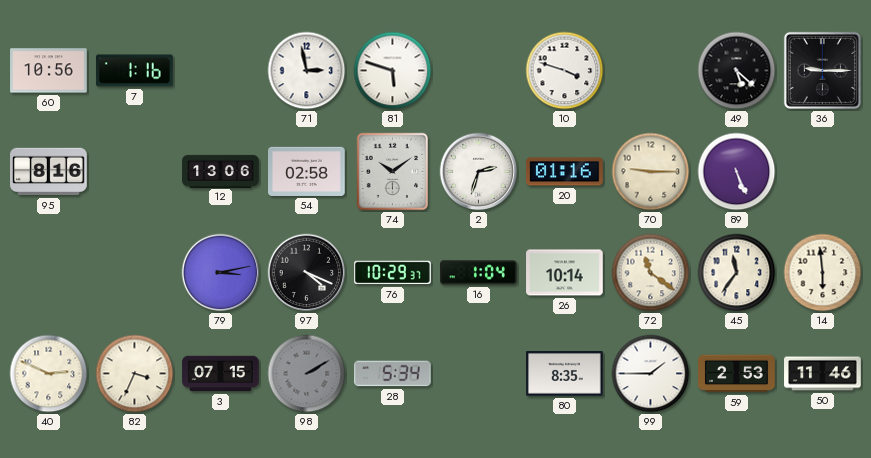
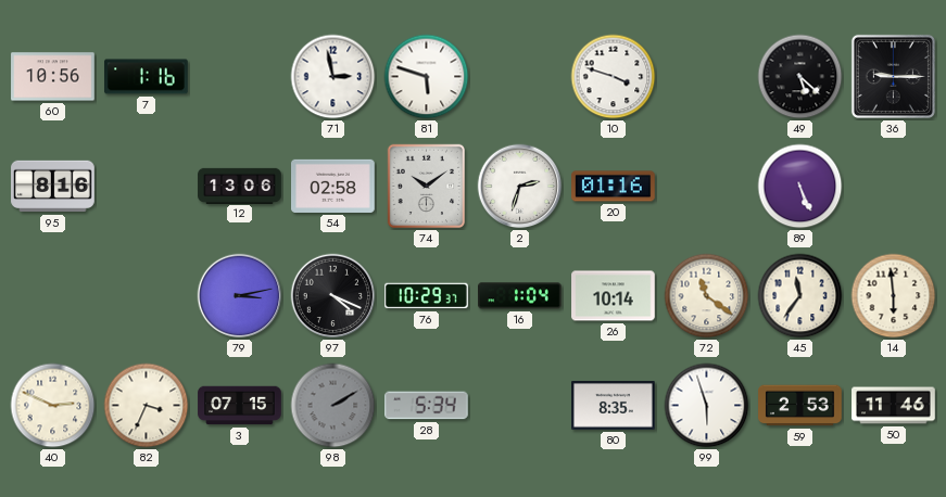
70: 9:15 -> none (651, 172)
99: 1:45 -> 5:57 (707, 406)
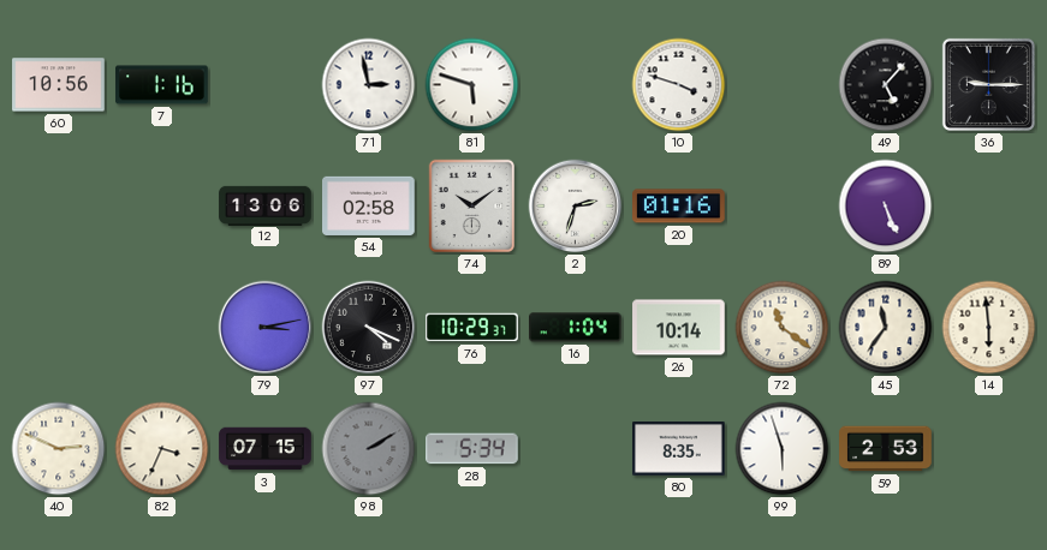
49: 5:22 -> 5:07 (886, 85)
95: 8:16 -> none (53, 187)
50: 11:46 -> none (894, 406)
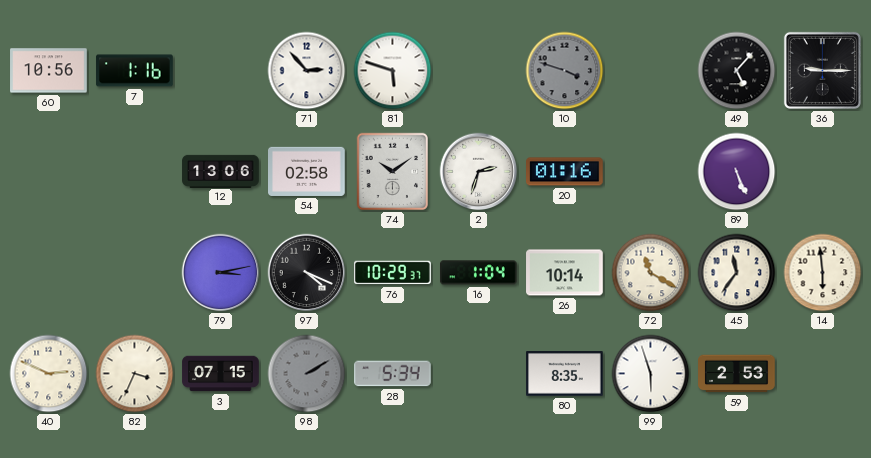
71: 2:58 -> 2:53 (307, 71)
10 dial: white -> grey (565, 71)
72: 11:21 -> 11:20 (651, 273)
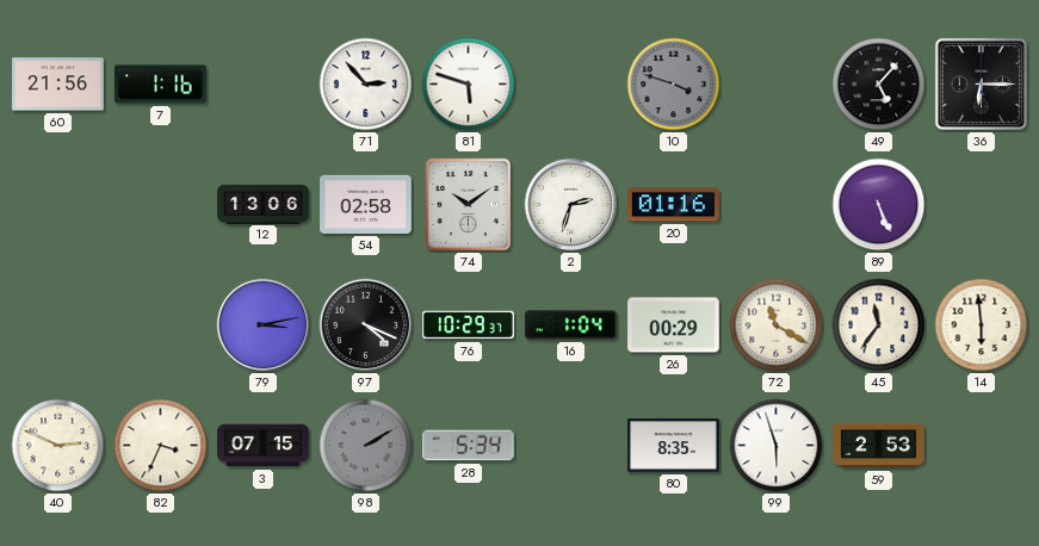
60: 10:56 -> 21:56 (58, 85)
36: 9:15 -> 6:15 (981, 83)
26: 10:14 -> 00:29 (674, 325)
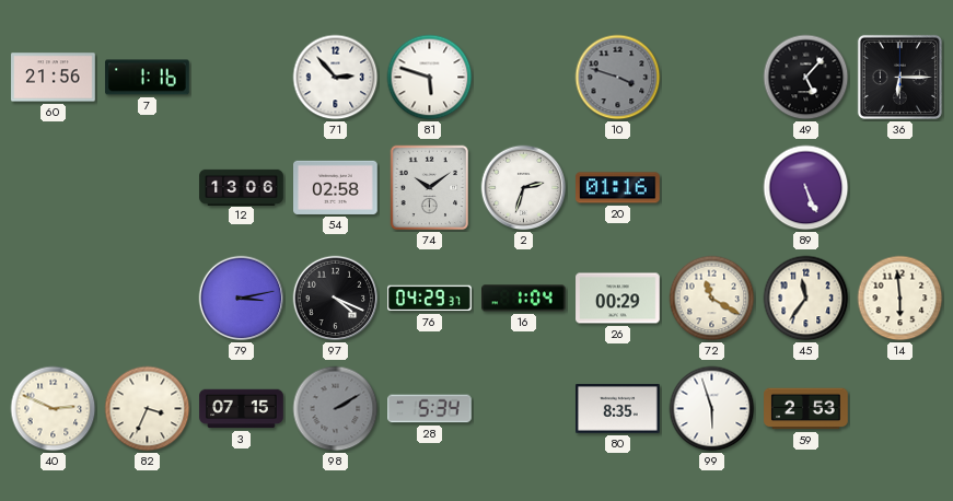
76: 10:29 -> 04:29 (430, 299)
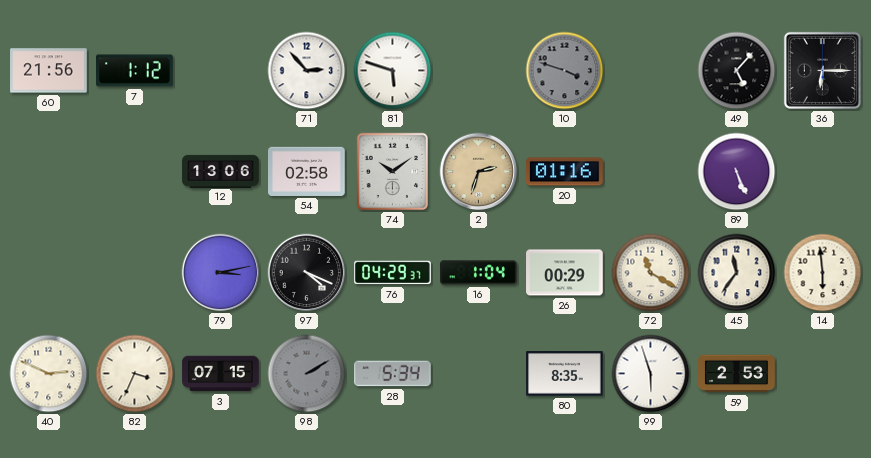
7: 1:16 -> 1:12 (135, 71)
2 dial: white -> champagne (479, 172)
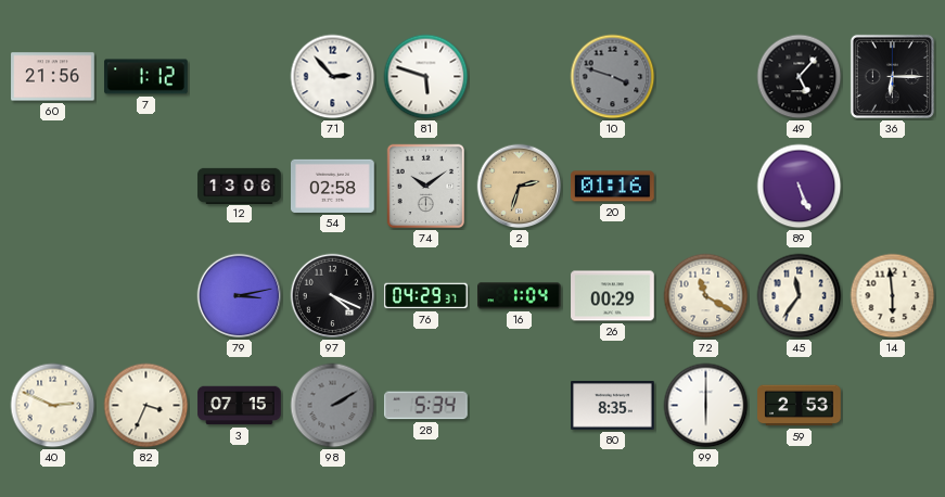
99: 5:57 -> 6:00 (706, 406)
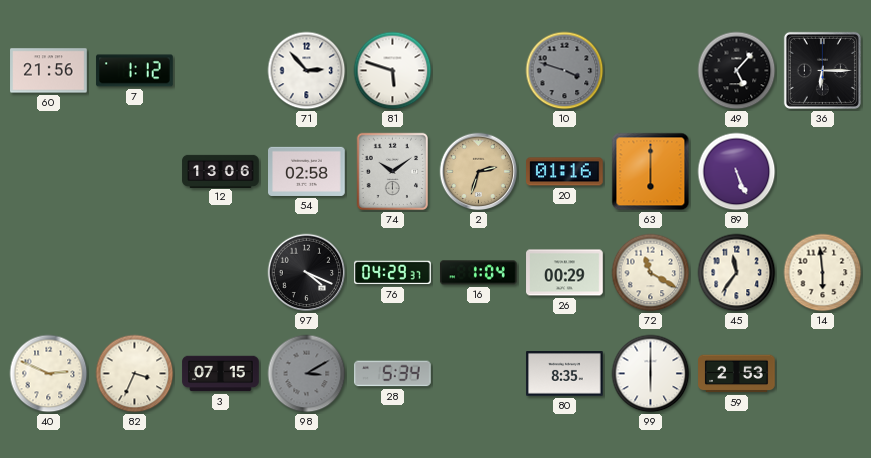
63: none -> 6:00 (651, 172)
79: 3:13 -> none (240, 296)
98: 2:10 -> 3:10 (307, 374)
